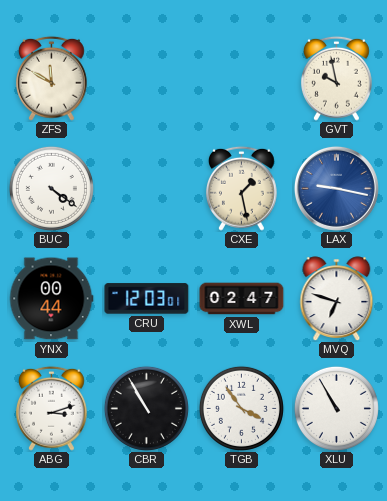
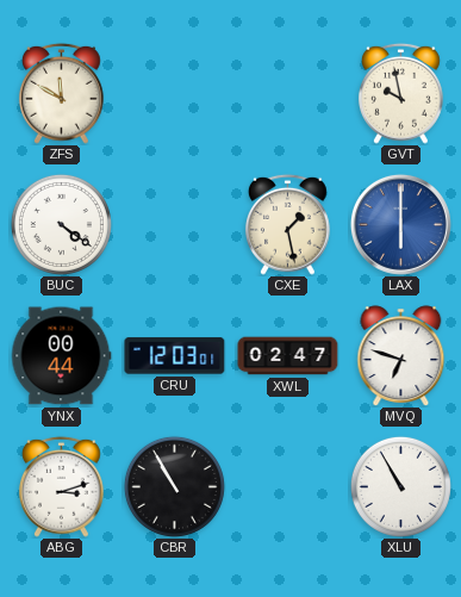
LAX: 9:17 -> 6:00 (400, 224)
TGB: 3:54 -> none (241, 408)
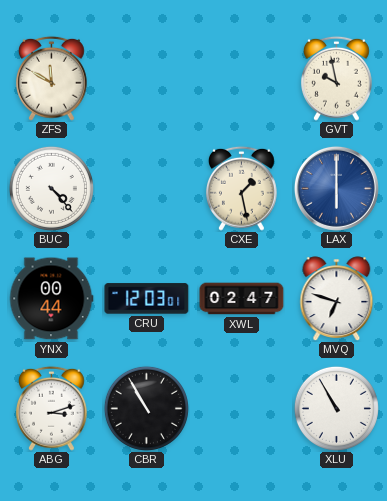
BUC: 4:21 -> 4:23 (51, 188)
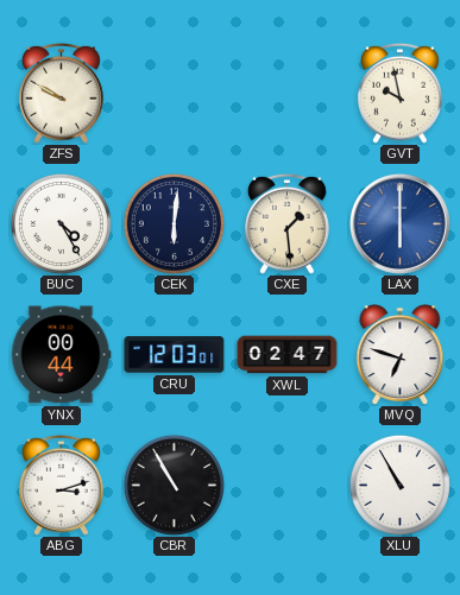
ZFS: 11:50 -> 9:50 (61, 93)
BUC: 4:23 -> 4:25 (61, 223)
CEK: none -> 6:01 (174, 223)
CXE: 1:28 -> 1:29 (286, 223)
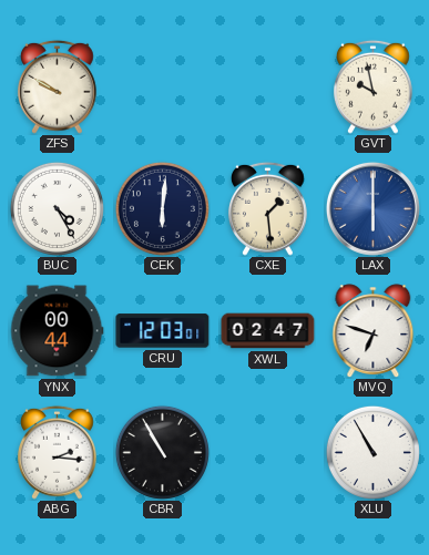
ABG: 3:12 -> 2:16 (57, 452)
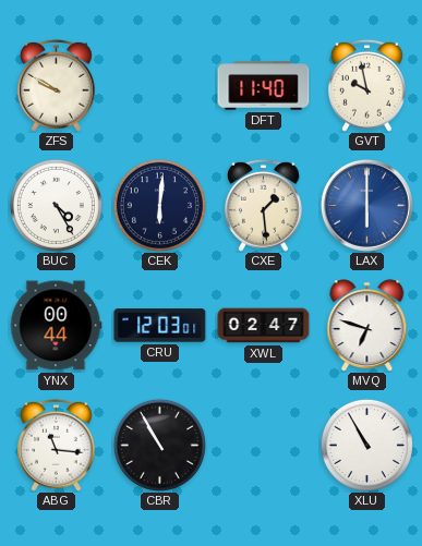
DFT: none -> 11:40 (264, 86)
ABG: 2:16 -> 11:16 (56, 445)
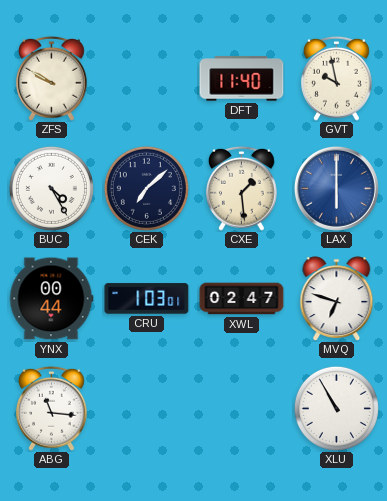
CEK: 6:01 -> 7:08 (146, 188)
CRU: 12:03 -> 1:03 (147, 299)
CBR: 10:55 -> none (159, 445)
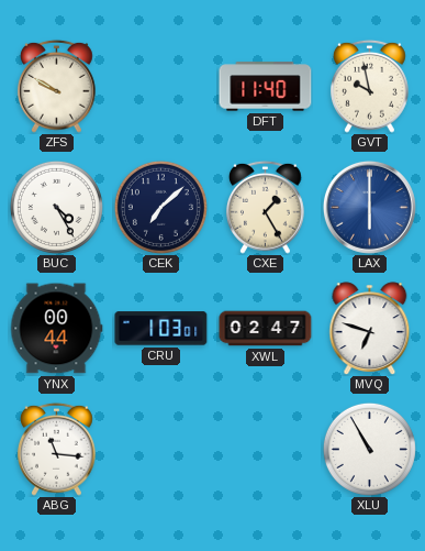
CXE: 1:29 -> 1:25 (265, 207)
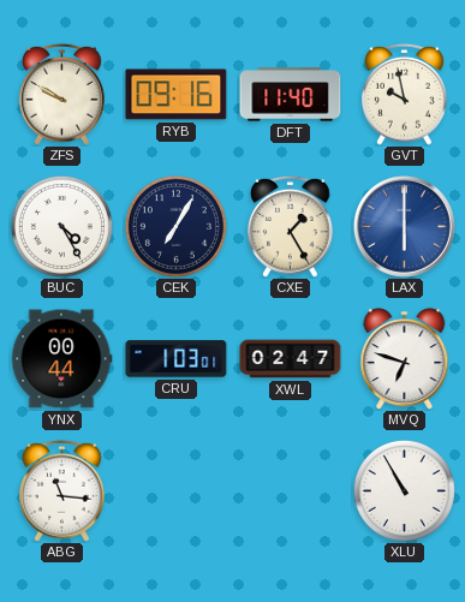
RYB: none -> 09:16 (177, 95)
CEK: 7:08 -> 7:05 (175, 226)
